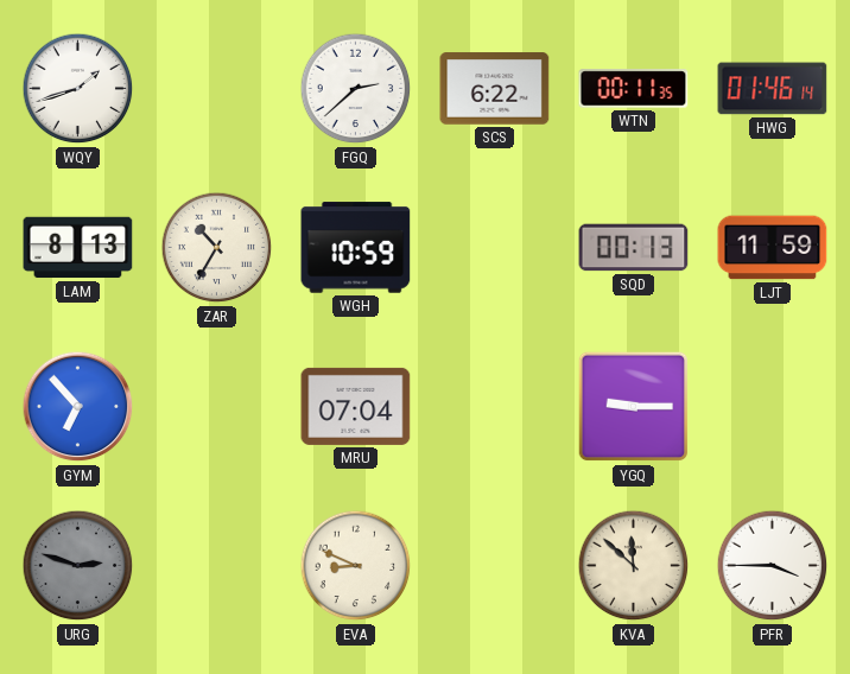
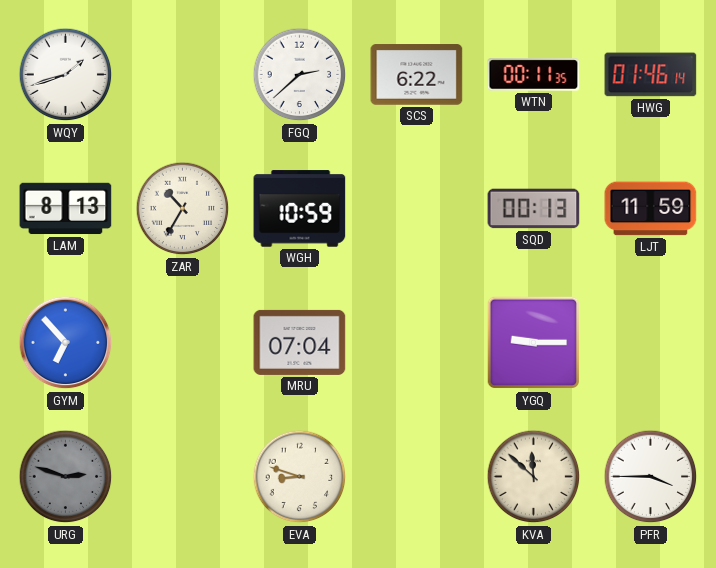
EVA: 8:49 -> 8:48 (300, 477)
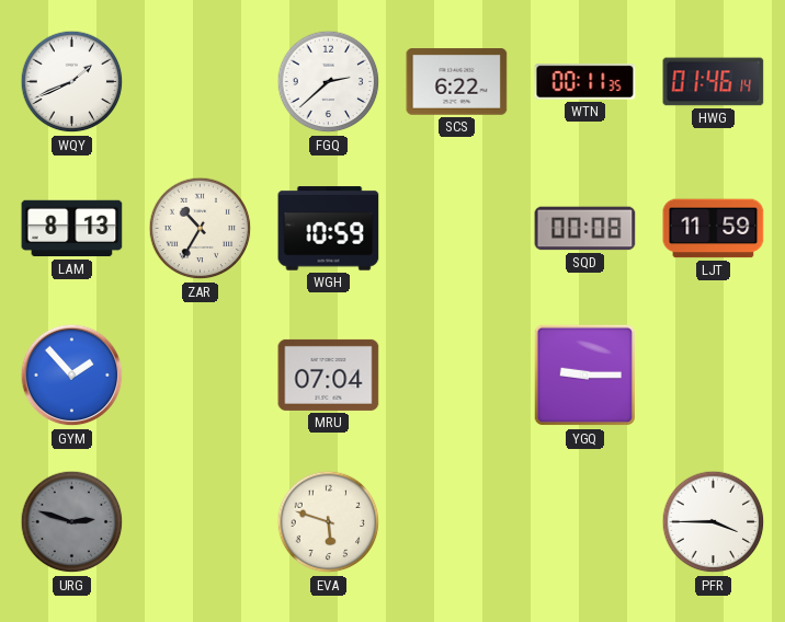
WQY: 1:42 -> 1:41 (72, 82)
SQD: 00:13 -> 00:08 (585, 229)
GYM: 6:53 -> 1:53 (72, 376)
EVA: 8:48 -> 5:48 (329, 522)
KVA: 11:52 -> none (534, 477)
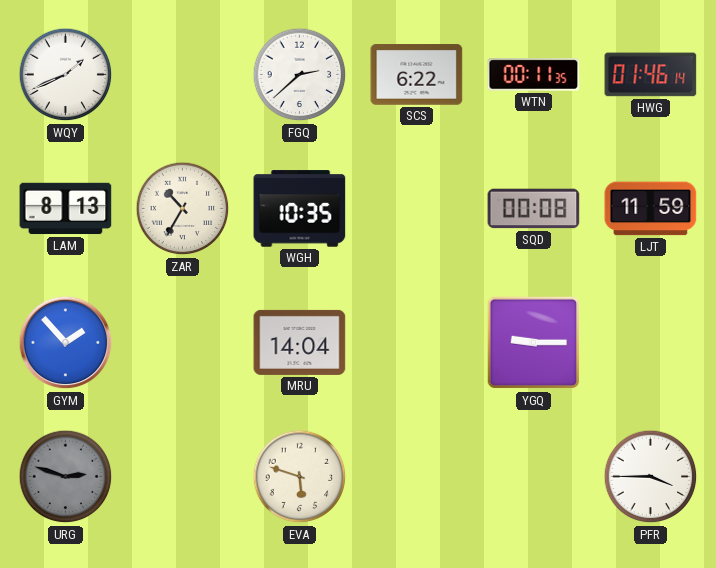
WGH: 10:59 -> 10:35 (300, 209)
MRU: 07:04 -> 14:04 (300, 342)
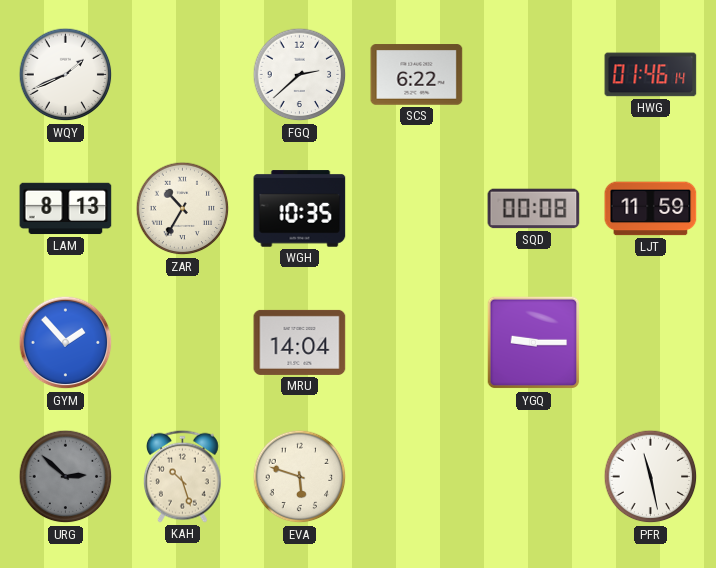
WTN: 00:11 -> none (534, 75)
URG: 2:48 -> 2:52 (66, 477)
KAH: none -> 10:27 (183, 476)
PFR: 3:45 -> 11:28 (651, 477)
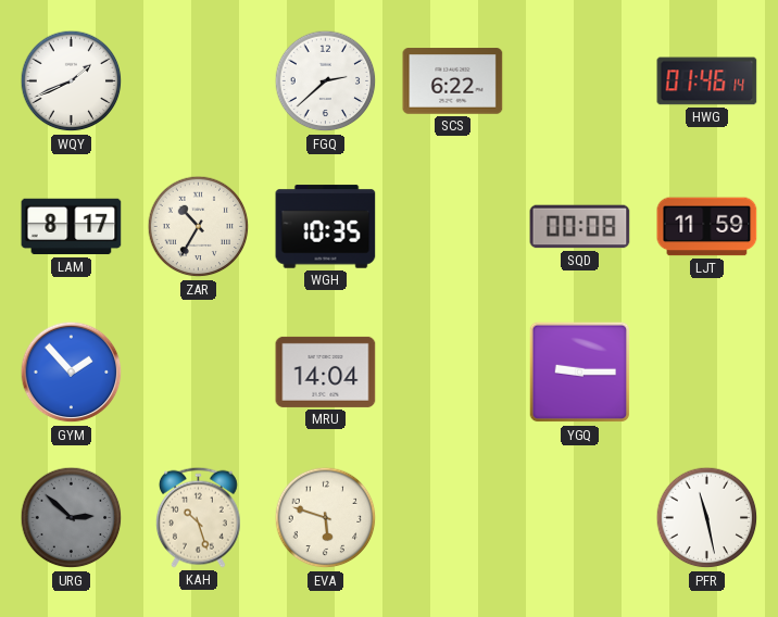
LAM: 8:13 -> 8:17 (72, 227)
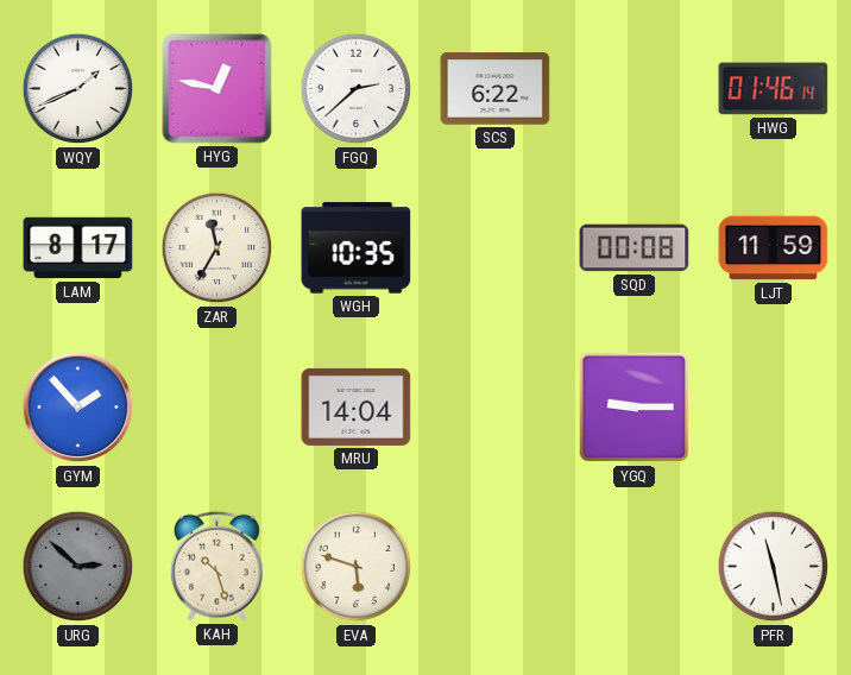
HYG: none -> 12:47 (218, 89)
ZAR: 10:35 -> 11:35 (218, 248)
